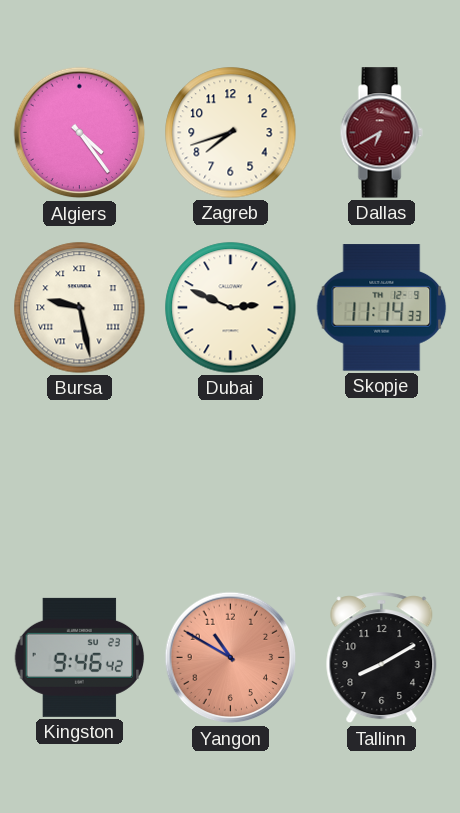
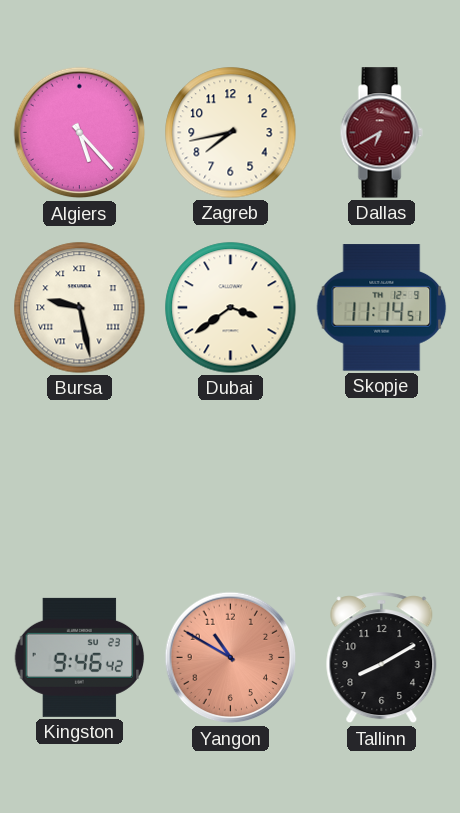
Algiers: 4:24 -> 5:23 (80, 133)
Zagreb: 7:42 -> 7:43 (231, 133)
Dubai: 2:49 -> 3:39 (231, 308)
Skopje: 11:14:33 -> 11:14:51 (382, 308)
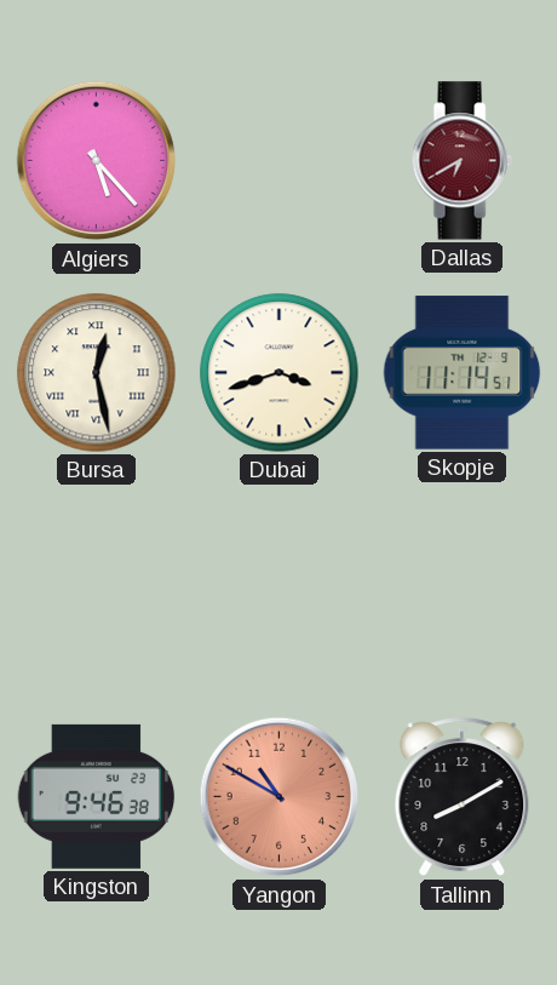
Zagreb: 7:43 -> none (231, 133)
Bursa: 9:28 -> 12:28 (97, 373)
Dubai: 3:39 -> 3:42 (280, 373)
Kingston: 9:46:42 -> 9:46:38 (97, 796)
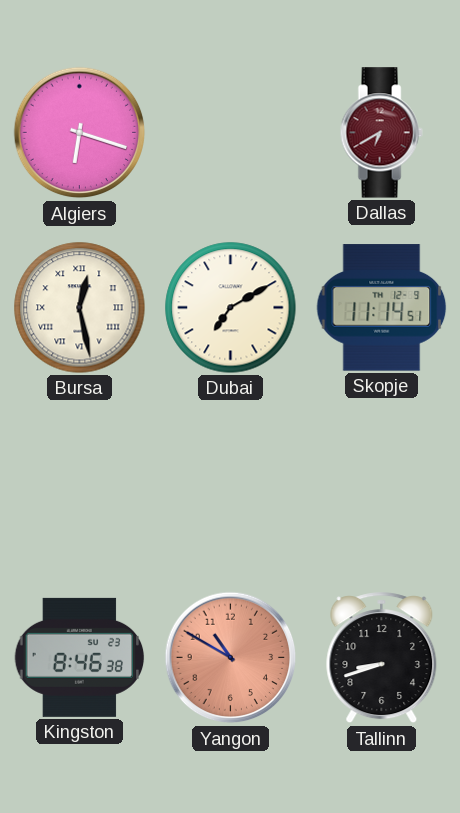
Algiers: 5:23 -> 6:18 (80, 133)
Dubai: 3:42 -> 7:10 (231, 308)
Kingston: 9:46 -> 8:46 (80, 657)
Tallinn: 8:10 -> 8:42 (382, 658)
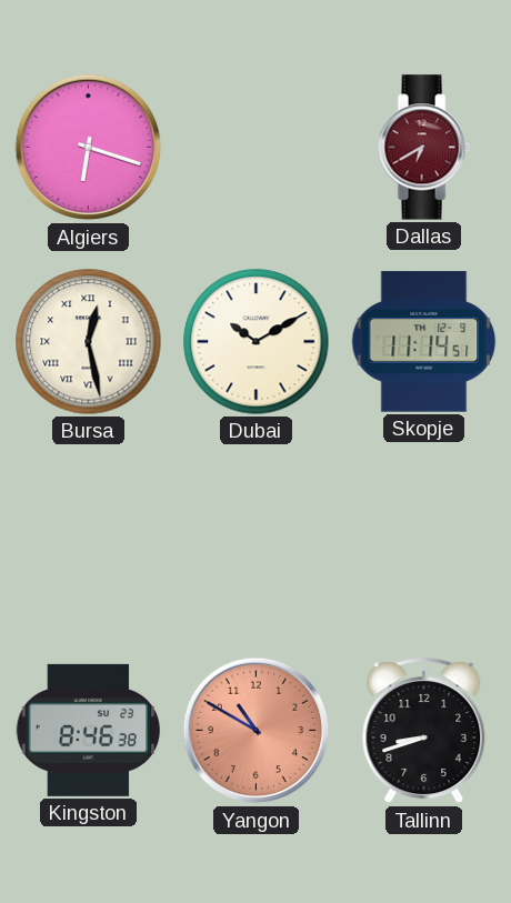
Dubai: 7:10 -> 10:10 (257, 342)
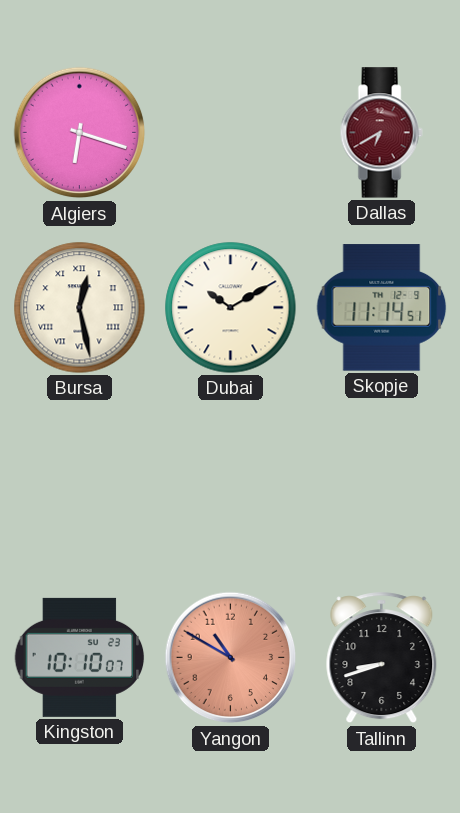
Kingston: 8:46 -> 10:10 (80, 657)
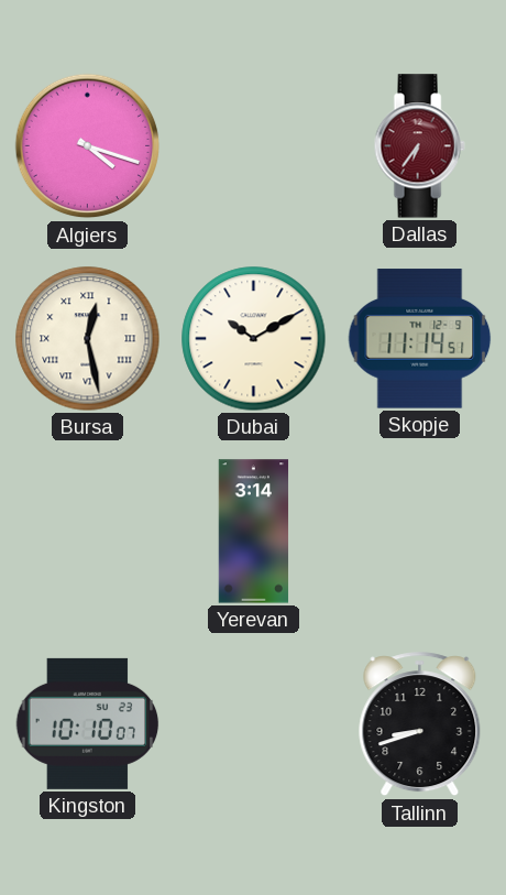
Algiers: 6:18 -> 4:18 (88, 146)
Dallas: 6:40 -> 6:36 (419, 146)
Yerevan: none -> 3:14 (254, 532)
Yangon: 10:50 -> none (231, 658)
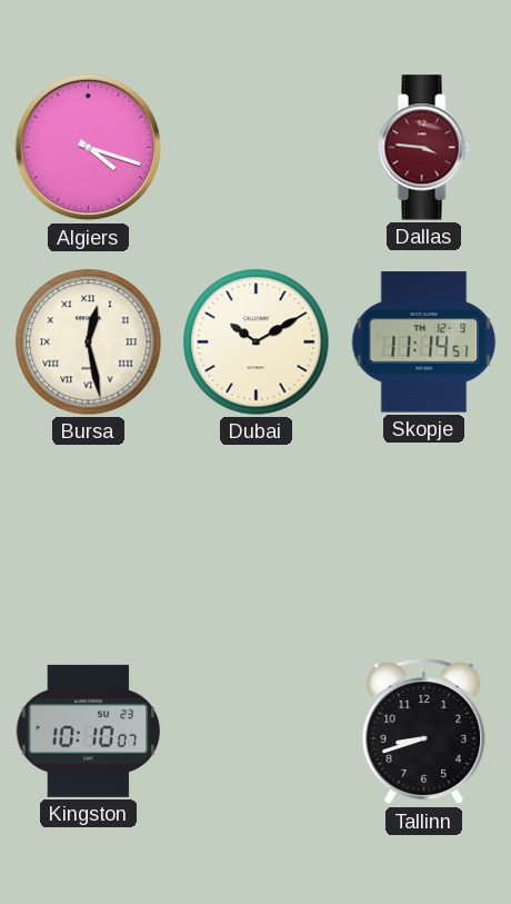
Dallas: 6:36 -> 3:46 (423, 148)
Yerevan: 3:14 -> none (254, 532)
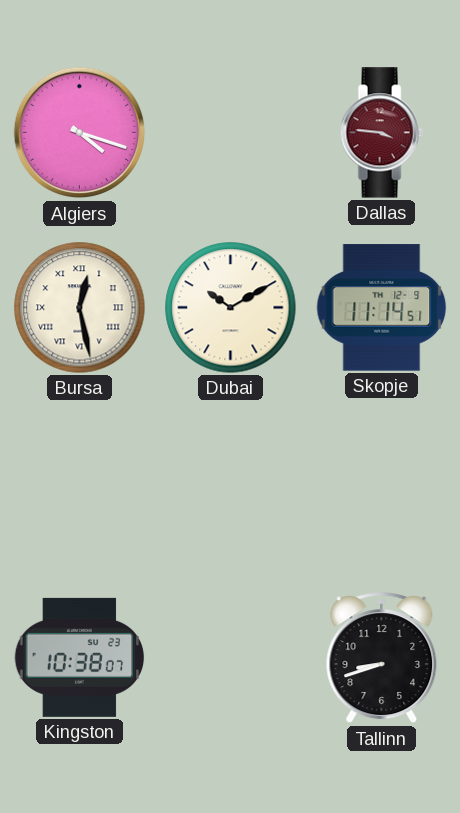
Kingston: 10:10 -> 10:38 (80, 657)
